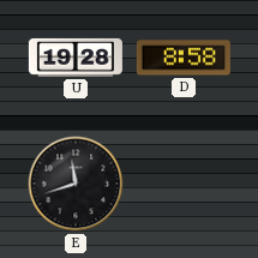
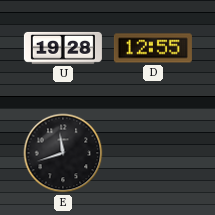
D: 8:58 -> 12:55 (153, 48)
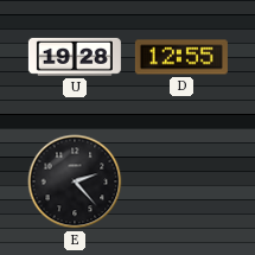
E: 11:42 -> 2:23 (75, 181)
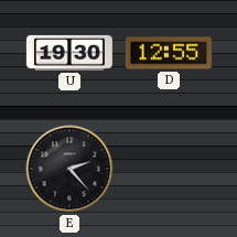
U: 19:28 -> 19:30 (69, 53)
